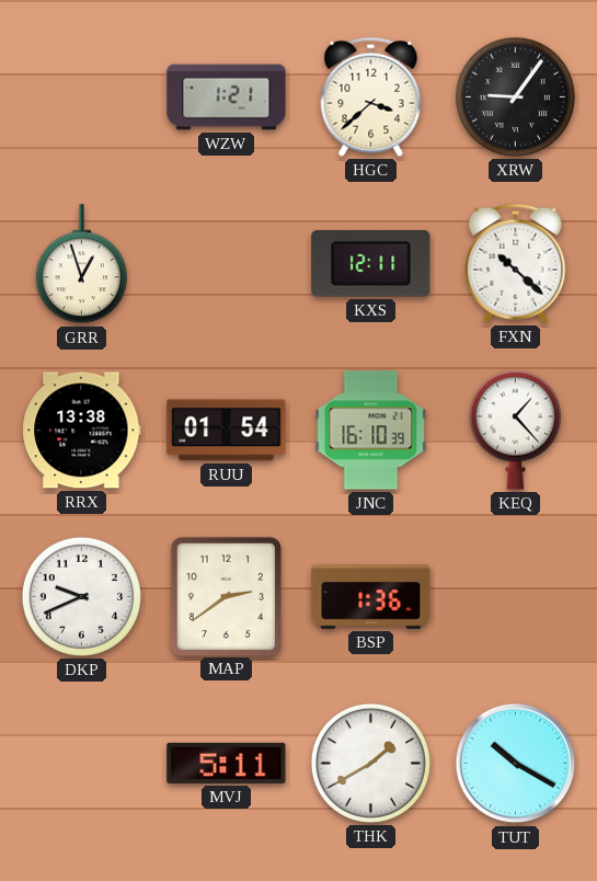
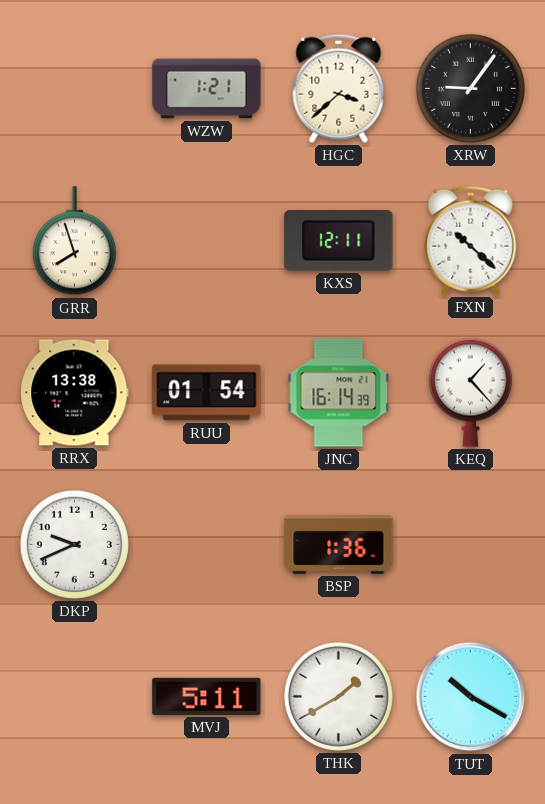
GRR: 12:57 -> 7:57 (74, 241)
JNC: 16:10 -> 16:14 (339, 393)
MAP: 2:39 -> none (226, 596)
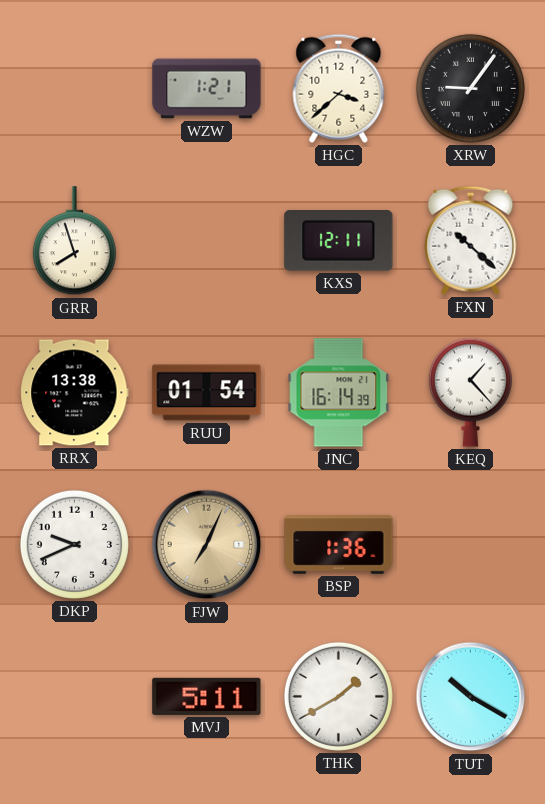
FJW: none -> 7:04 (207, 545)
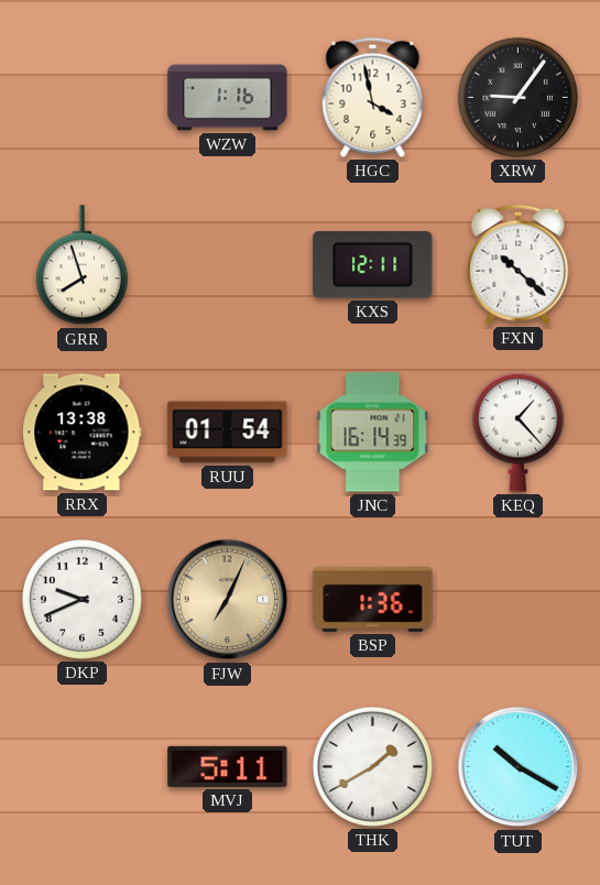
WZW: 1:21 -> 1:16 (228, 98)
HGC: 3:38 -> 3:58 (373, 97)
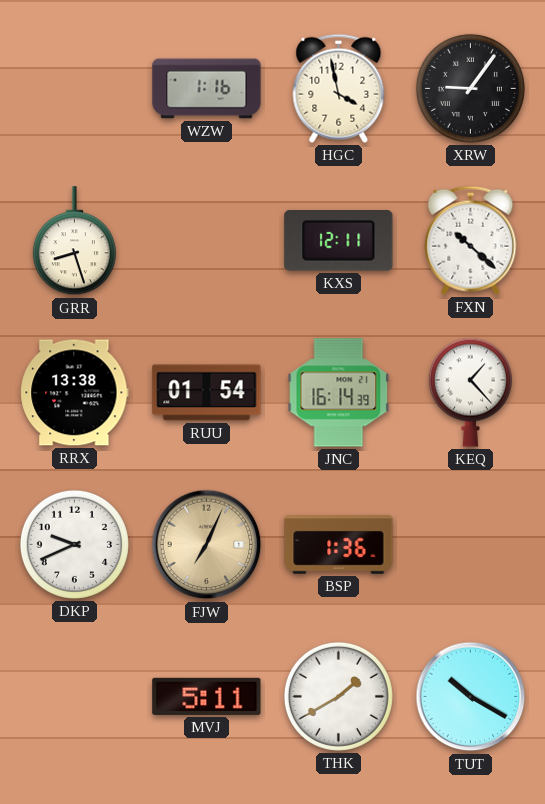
GRR: 7:57 -> 8:27 (74, 241)
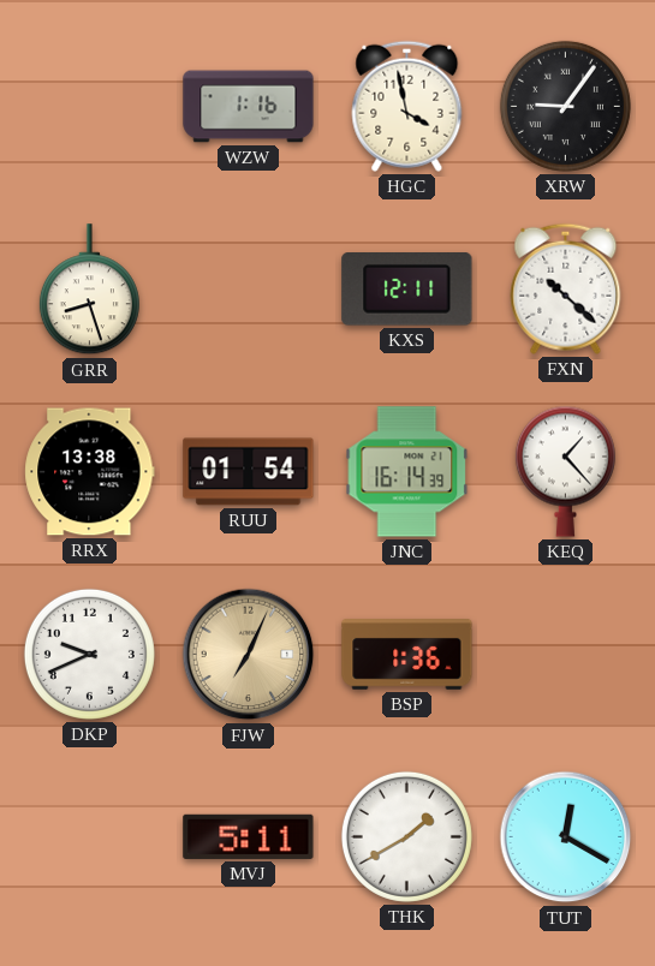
TUT: 10:20 -> 12:20 (566, 837)
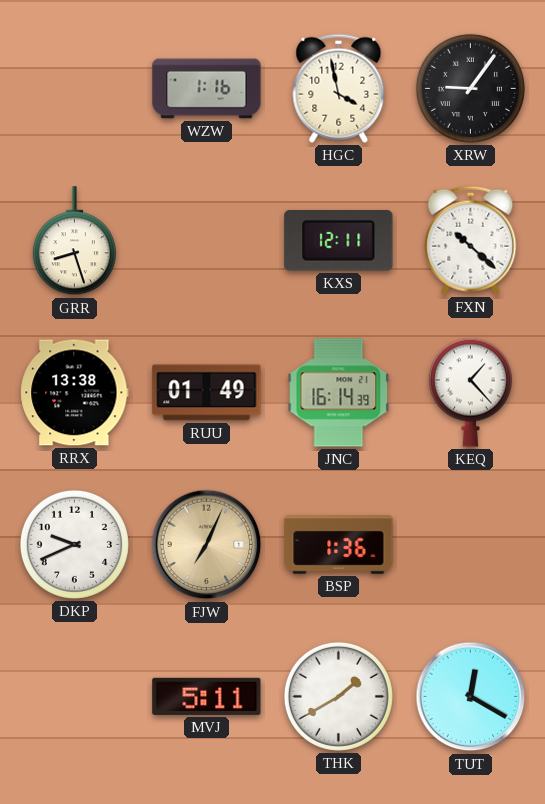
RUU: 01:54 -> 01:49 (207, 393)
